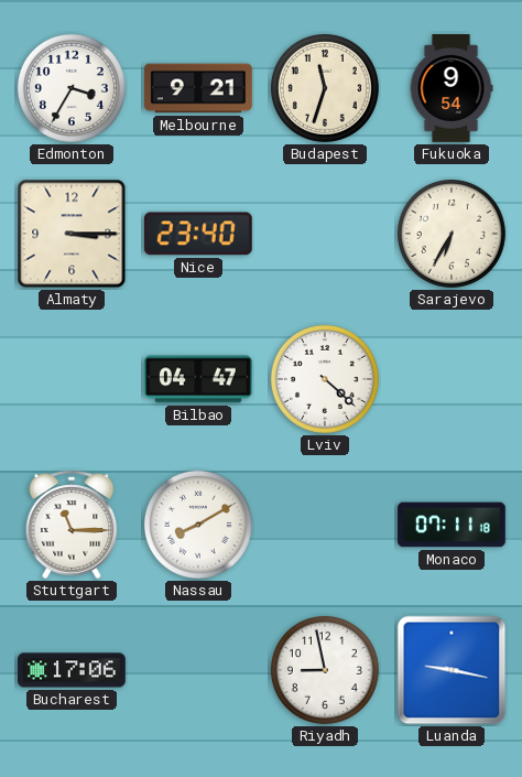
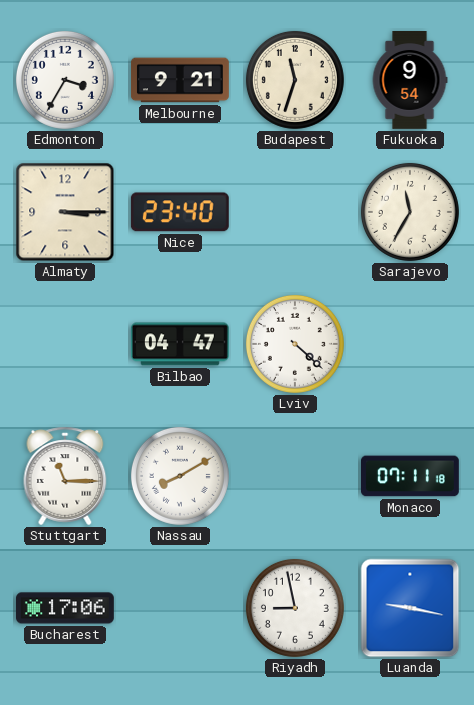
Sarajevo: 6:35 -> 11:35 (410, 212)
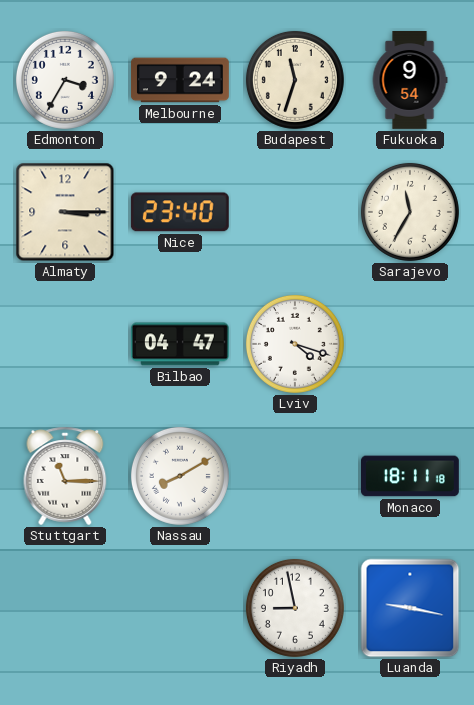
Melbourne: 9:21 -> 9:24 (181, 80)
Lviv: 4:22 -> 4:18 (295, 344)
Monaco: 07:11 -> 18:11 (411, 476)
Bucharest: 17:06 -> none (66, 608)
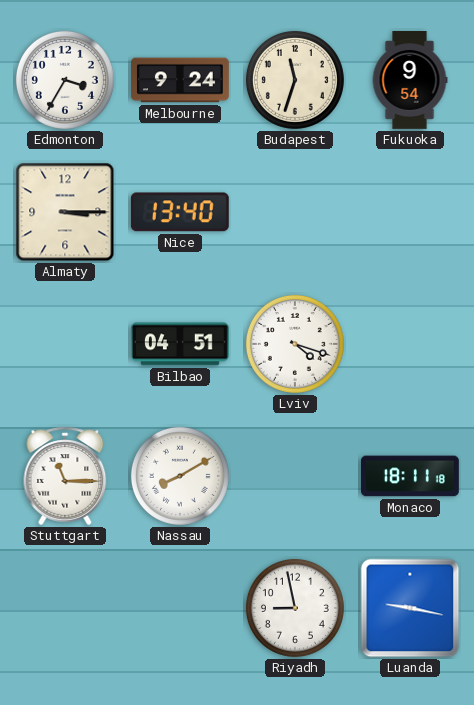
Nice: 23:40 -> 13:40 (180, 212)
Sarajevo: 11:35 -> none (410, 212)
Bilbao: 04:47 -> 04:51 (180, 344)
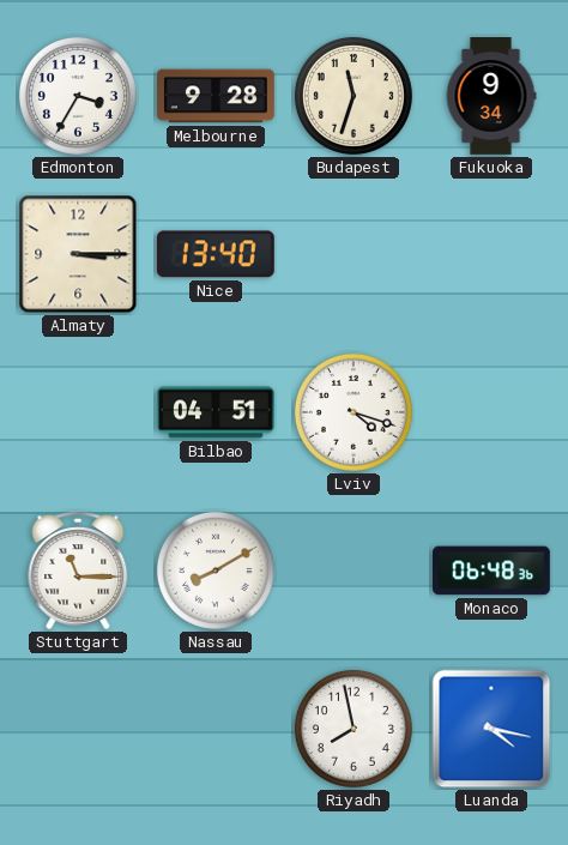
Melbourne: 9:24 -> 9:28 (217, 96)
Fukuoka: 9:54 -> 9:34 (491, 97)
Monaco: 18:11 -> 06:48 (493, 571)
Riyadh: 8:58 -> 7:58 (354, 729)
Luanda: 9:17 -> 4:17 (491, 729)
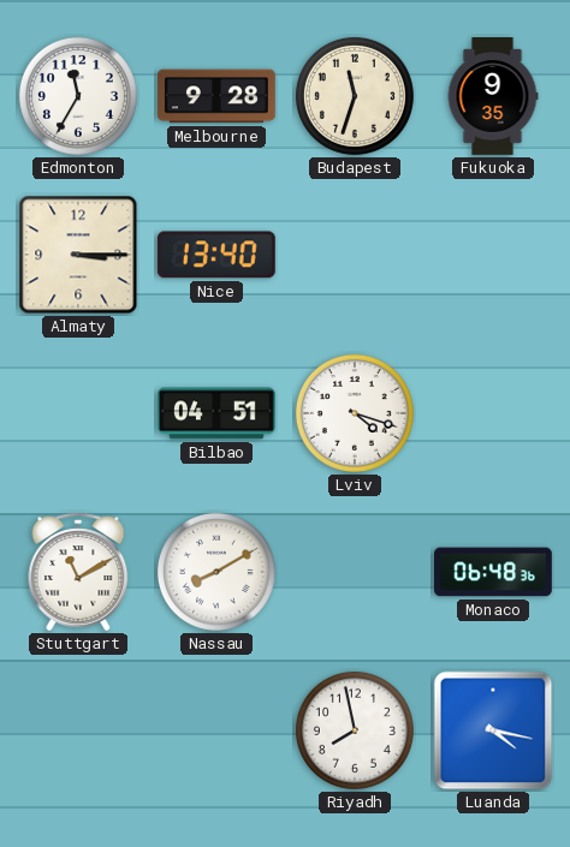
Edmonton: 3:35 -> 11:35 (78, 96)
Fukuoka: 9:34 -> 9:35 (493, 97)
Stuttgart: 11:15 -> 11:10 (78, 572)
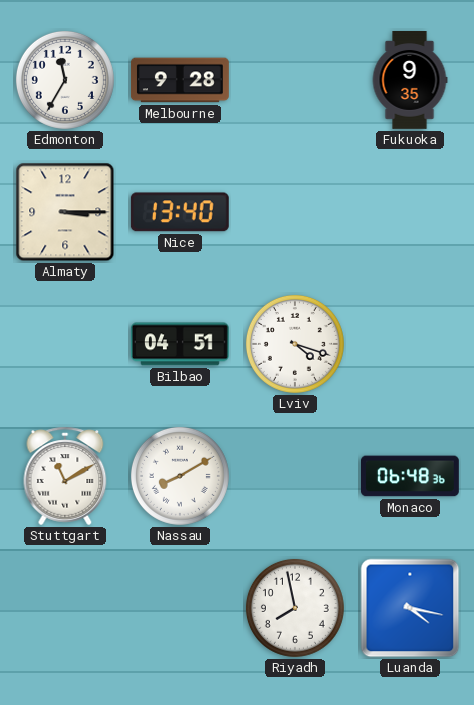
Budapest: 11:33 -> none (355, 96)
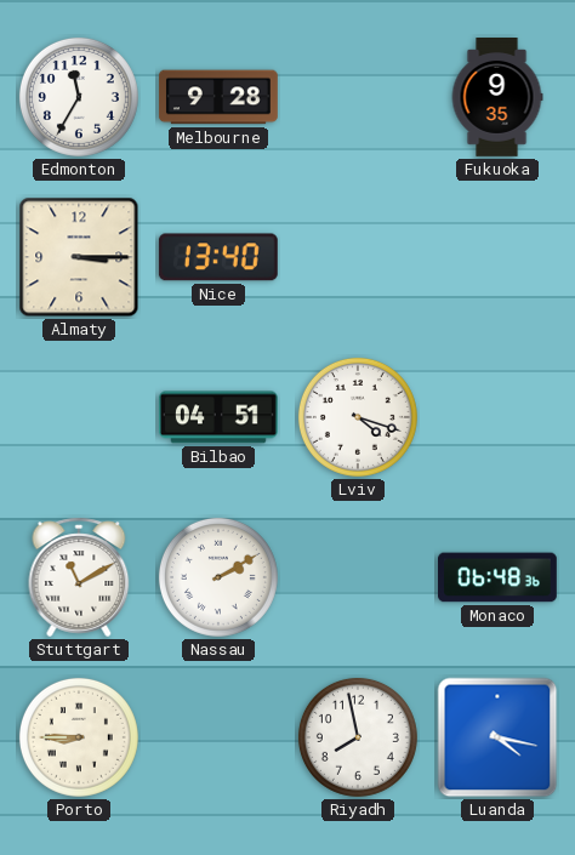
Nassau: 8:10 -> 2:10 (218, 577)
Porto: none -> 8:45 (79, 737)
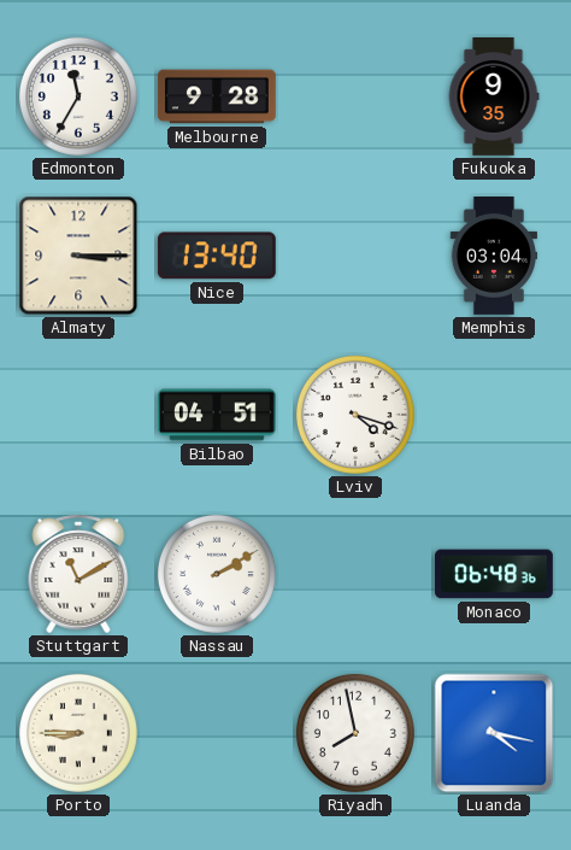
Memphis: none -> 03:04 (493, 257)
